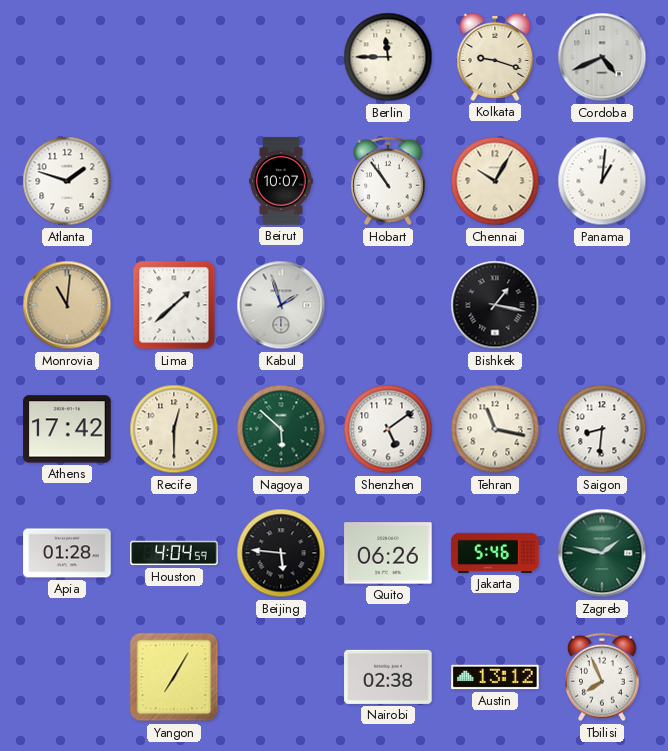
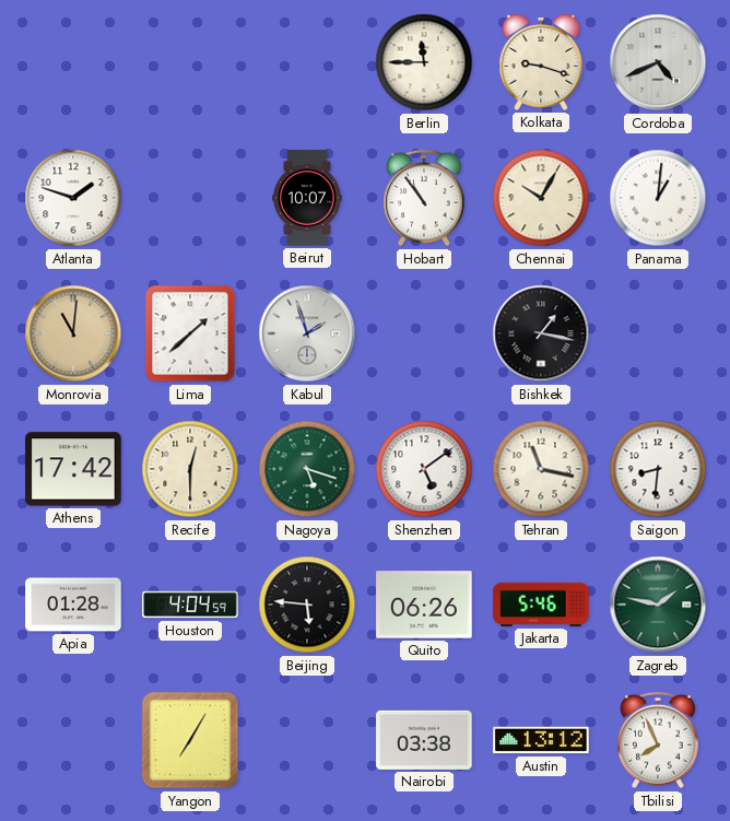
Nagoya: 5:52 -> 5:18 (307, 469)
Nairobi: 02:38 -> 03:38 (424, 740)
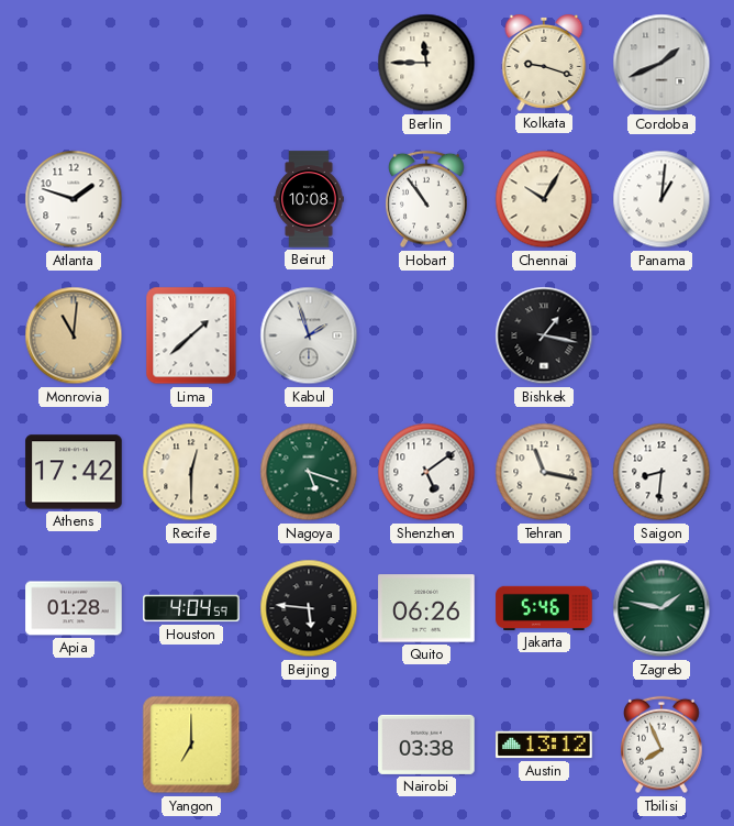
Cordoba: 4:41 -> 1:41 (661, 63)
Beirut: 10:07 -> 10:08 (309, 199)
Yangon: 7:05 -> 7:00 (191, 745)
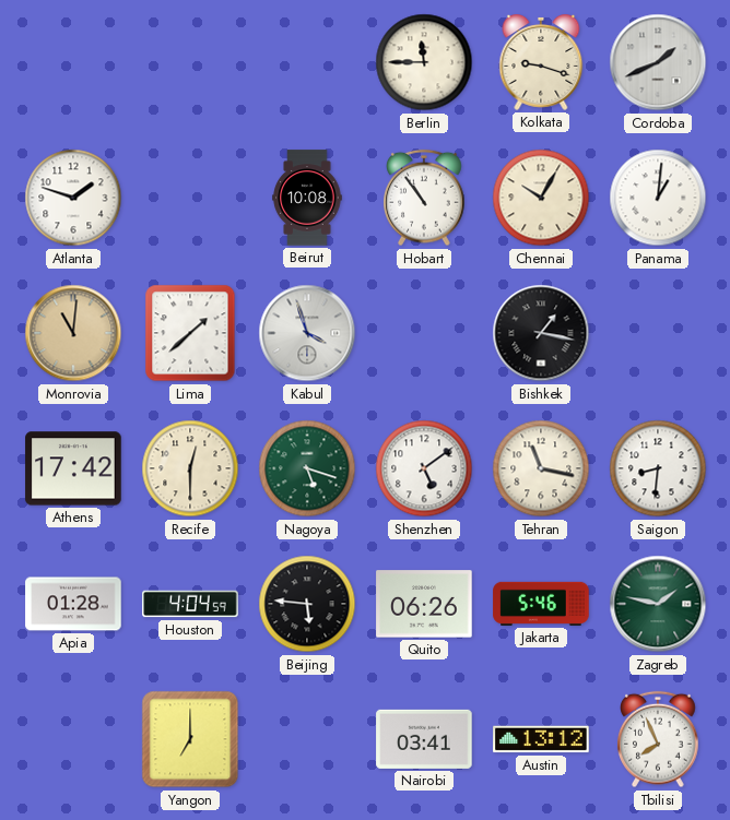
Kabul: 1:57 -> 3:57 (307, 333)
Nairobi: 03:38 -> 03:41 (424, 739)
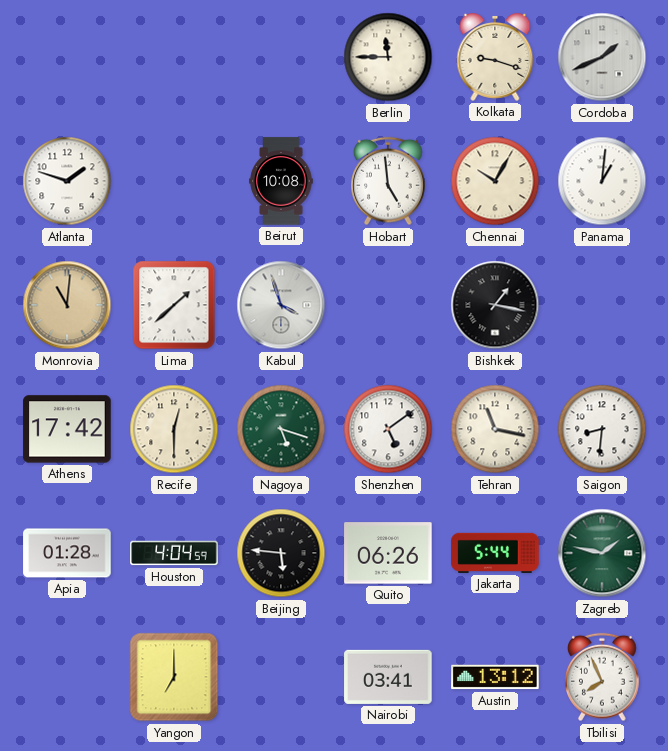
Hobart: 10:54 -> 4:59 (389, 181)
Jakarta: 5:46 -> 5:44 (495, 553)
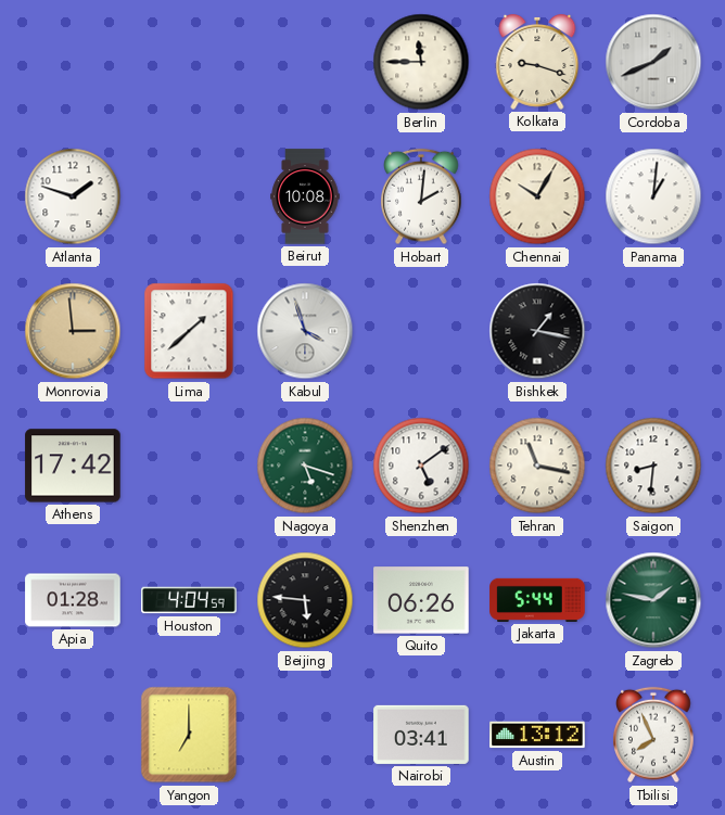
Hobart: 4:59 -> 2:01 (422, 196)
Monrovia: 11:01 -> 2:59 (73, 331)
Recife: 12:30 -> none (174, 429)
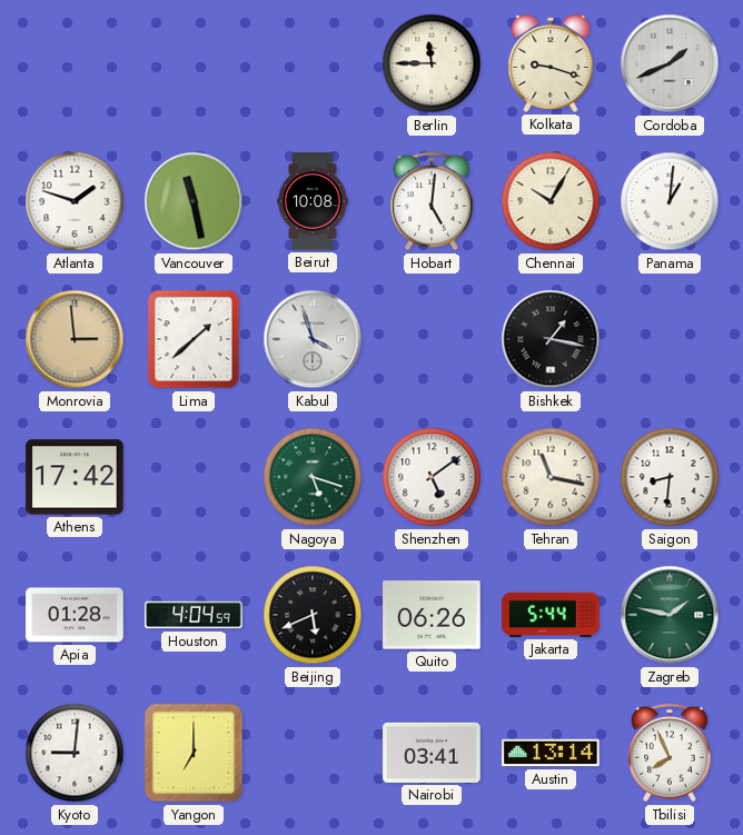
Vancouver: none -> 11:28 (194, 201)
Hobart: 2:01 -> 5:01 (433, 201)
Beijing: 5:46 -> 5:41 (313, 615)
Kyoto: none -> 9:01 (75, 753)
Austin: 13:12 -> 13:14 (551, 753)
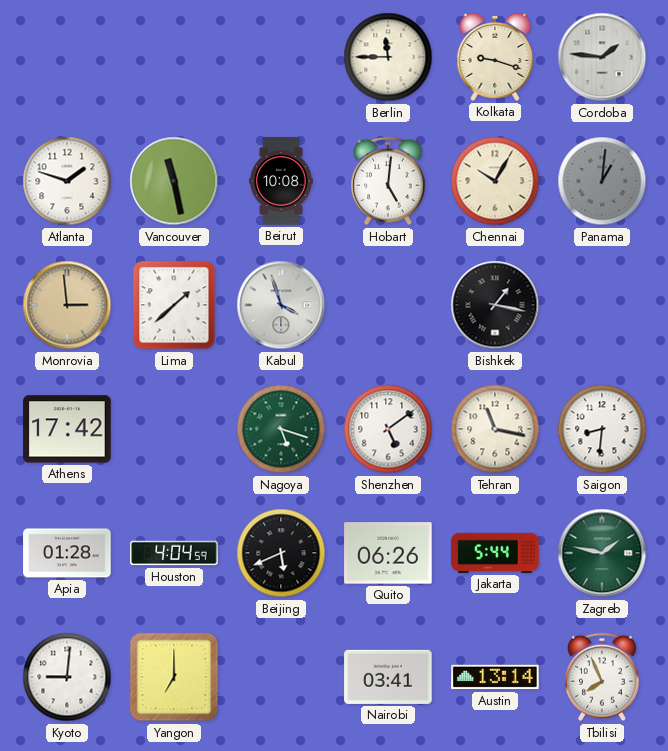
Cordoba: 1:41 -> 1:46 (602, 57)
Panama dial: white -> grey (602, 181)
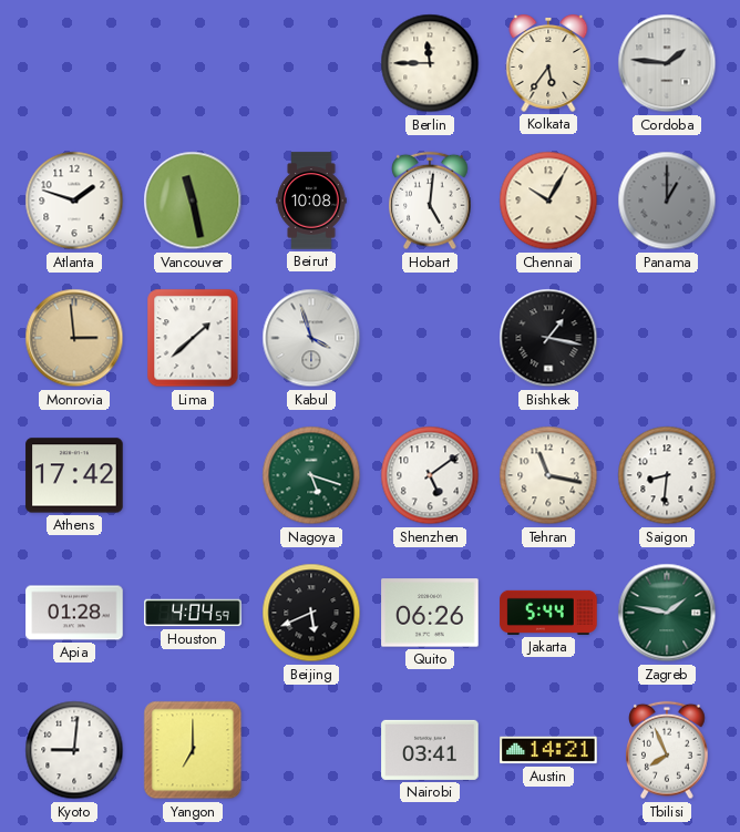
Kolkata: 9:18 -> 5:36 (548, 64)
Panama: 1:01 -> 1:00 (667, 201)
Austin: 13:14 -> 14:21 (548, 750)
